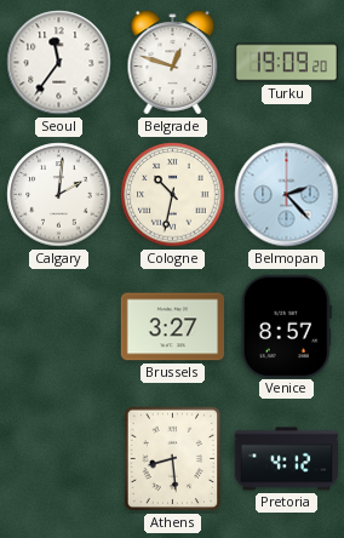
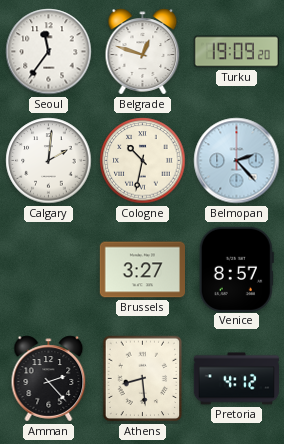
Amman: none -> 2:23 (49, 379)
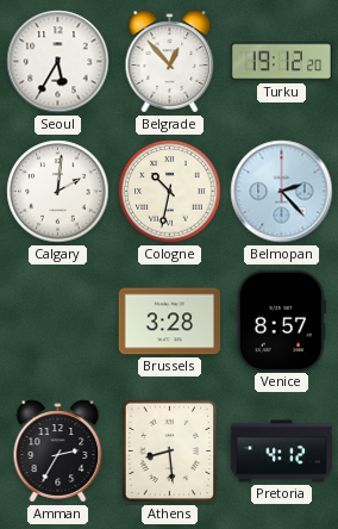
Seoul: 11:36 -> 5:35 (58, 62)
Belgrade: 12:48 -> 12:53 (170, 62)
Turku: 19:09 -> 19:12 (281, 62)
Brussels: 3:27 -> 3:28 (169, 322)
Amman: 2:23 -> 2:35 (58, 452)
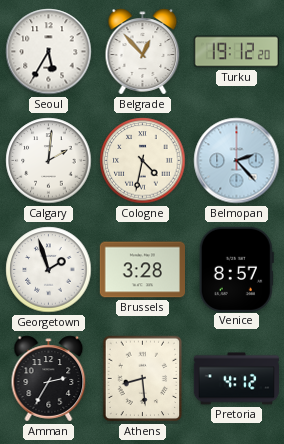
Cologne: 10:32 -> 4:32 (143, 161)
Georgetown: none -> 1:57 (49, 270)
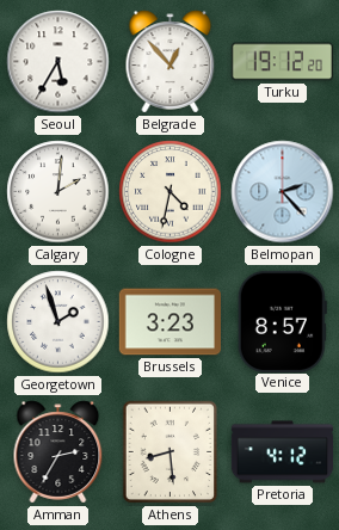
Brussels: 3:28 -> 3:23 (169, 322)
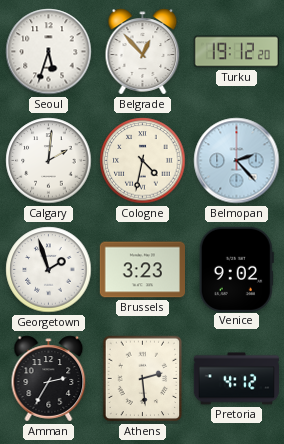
Seoul: 5:35 -> 5:33 (49, 52)
Venice: 8:57 -> 9:02 (236, 269)
Athens: 8:29 -> 2:29 (143, 379)
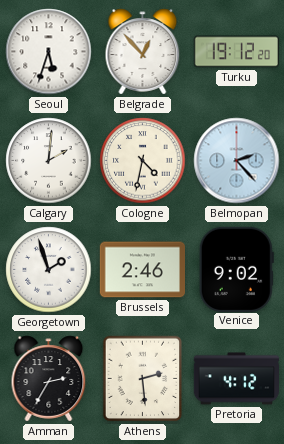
Brussels: 3:23 -> 2:46 (142, 270)
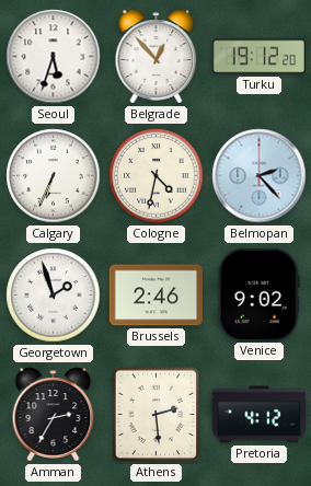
Calgary: 2:01 -> 6:34 (54, 176)
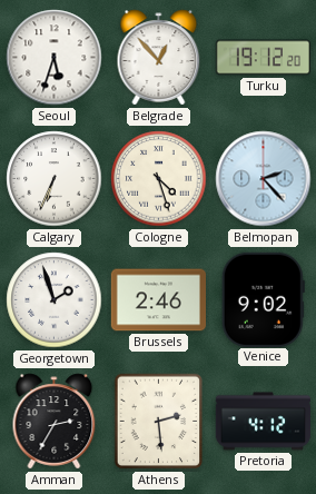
Cologne: 4:32 -> 4:27 (159, 179)
